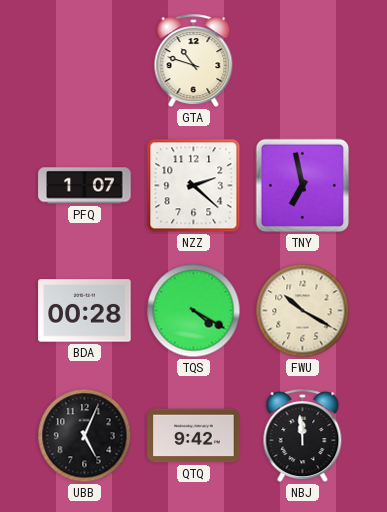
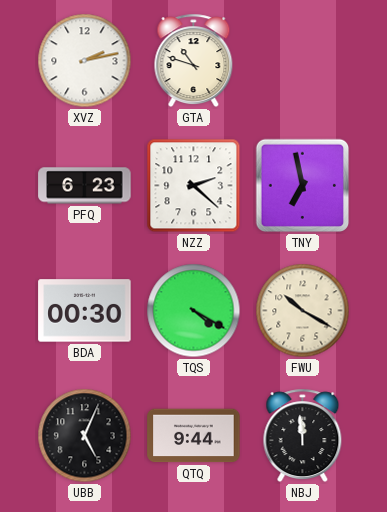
XVZ: none -> 2:13 (85, 61)
PFQ: 1:07 -> 6:23 (85, 186)
BDA: 00:28 -> 00:30 (85, 311)
QTQ: 9:42 -> 9:44 (194, 436)
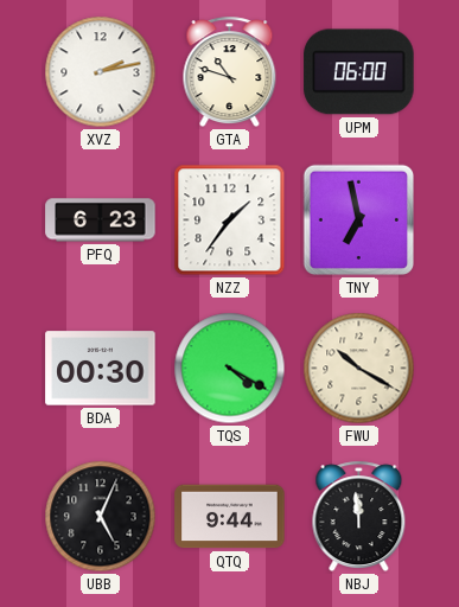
UPM: none -> 06:00 (359, 72)
NZZ: 2:22 -> 1:36 (230, 221)
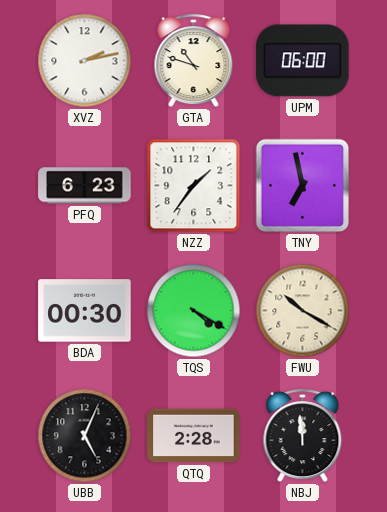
QTQ: 9:44 -> 2:28 (194, 436)
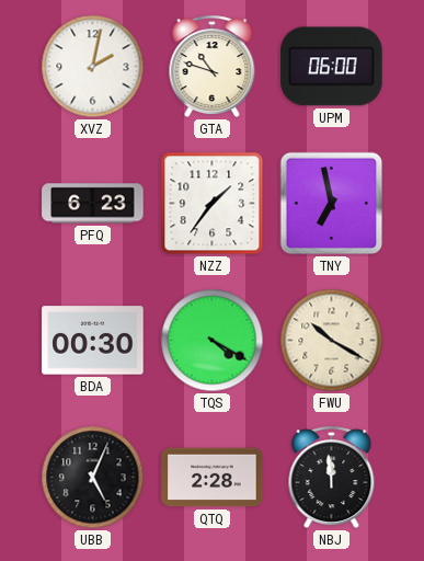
XVZ: 2:13 -> 2:02 (93, 67)
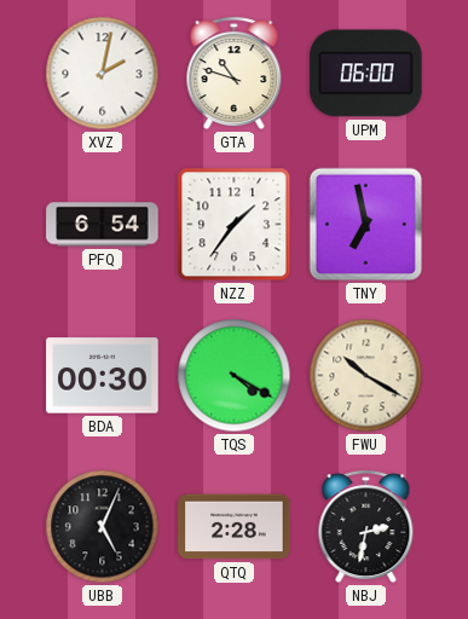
PFQ: 6:23 -> 6:54 (103, 225)
NBJ: 11:59 -> 2:32 (366, 527)
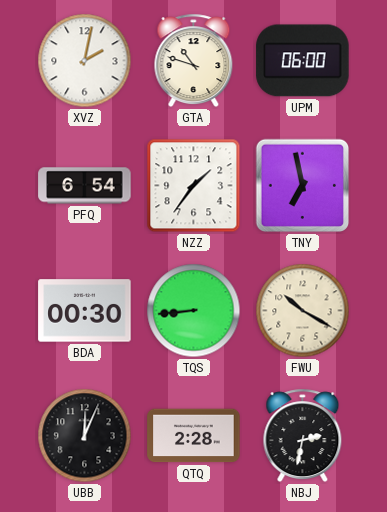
TQS: 4:20 -> 8:44 (194, 311)
UBB: 5:04 -> 12:04 (85, 436)
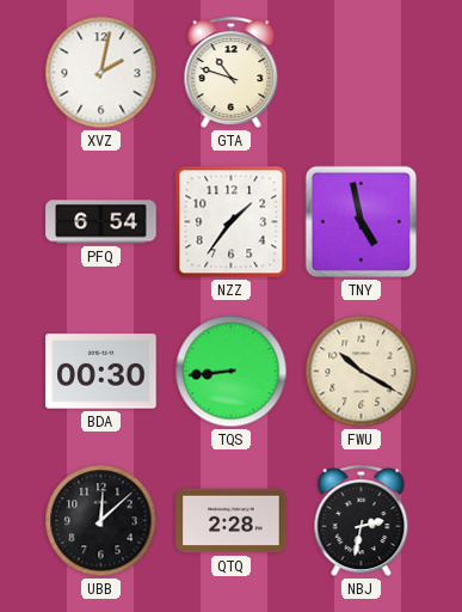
UPM: 06:00 -> none (303, 61)
TNY: 6:58 -> 4:58 (362, 222)
UBB: 12:04 -> 12:08 (101, 521)
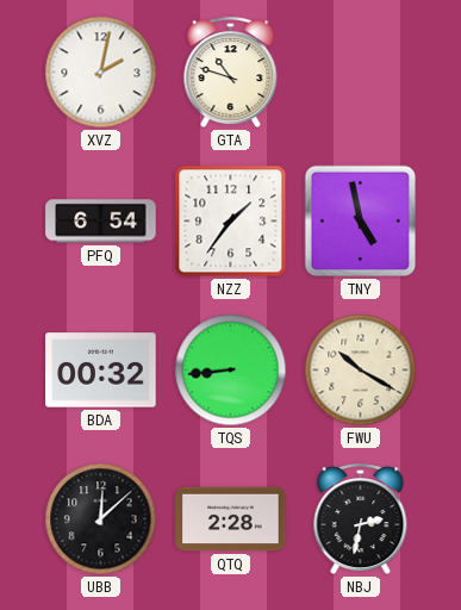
BDA: 00:30 -> 00:32 (101, 371)
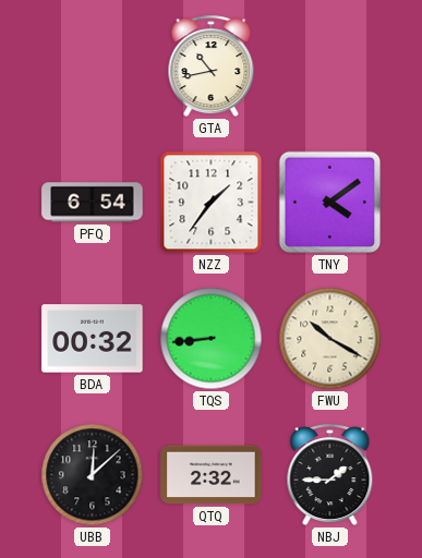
XVZ: 2:02 -> none (101, 73)
GTA: 10:48 -> 10:43 (212, 66)
TNY: 4:58 -> 4:09 (330, 203)
QTQ: 2:28 -> 2:32 (212, 475)
NBJ: 2:32 -> 1:45 (330, 475)
